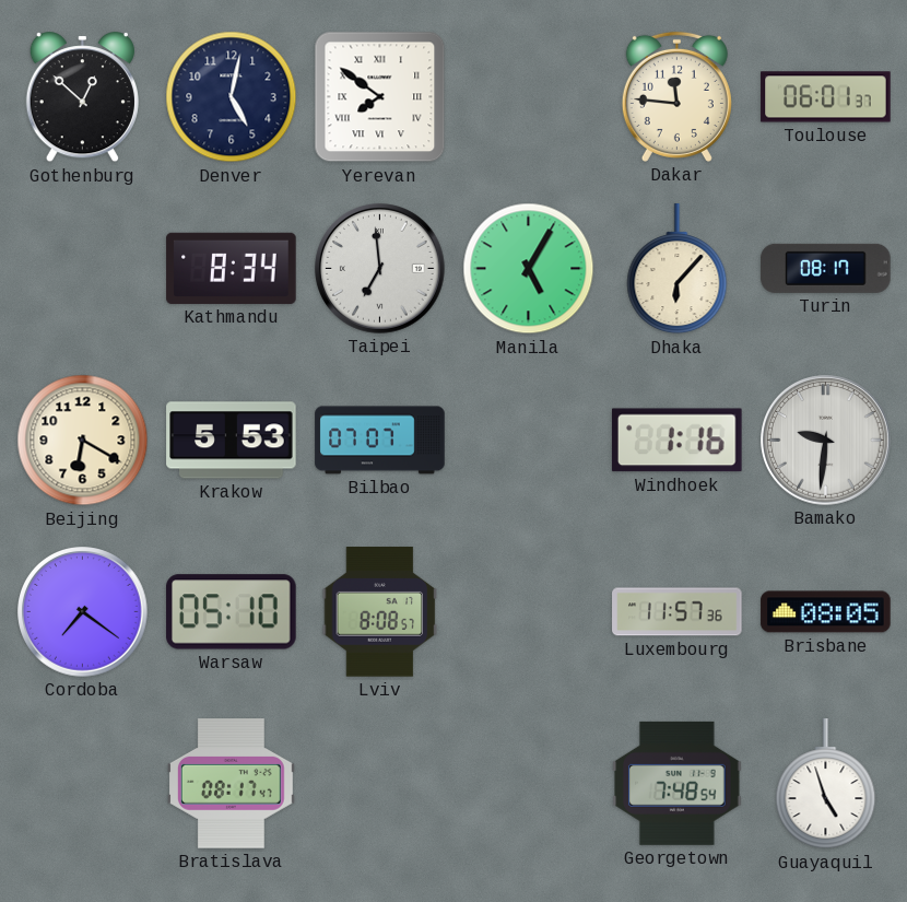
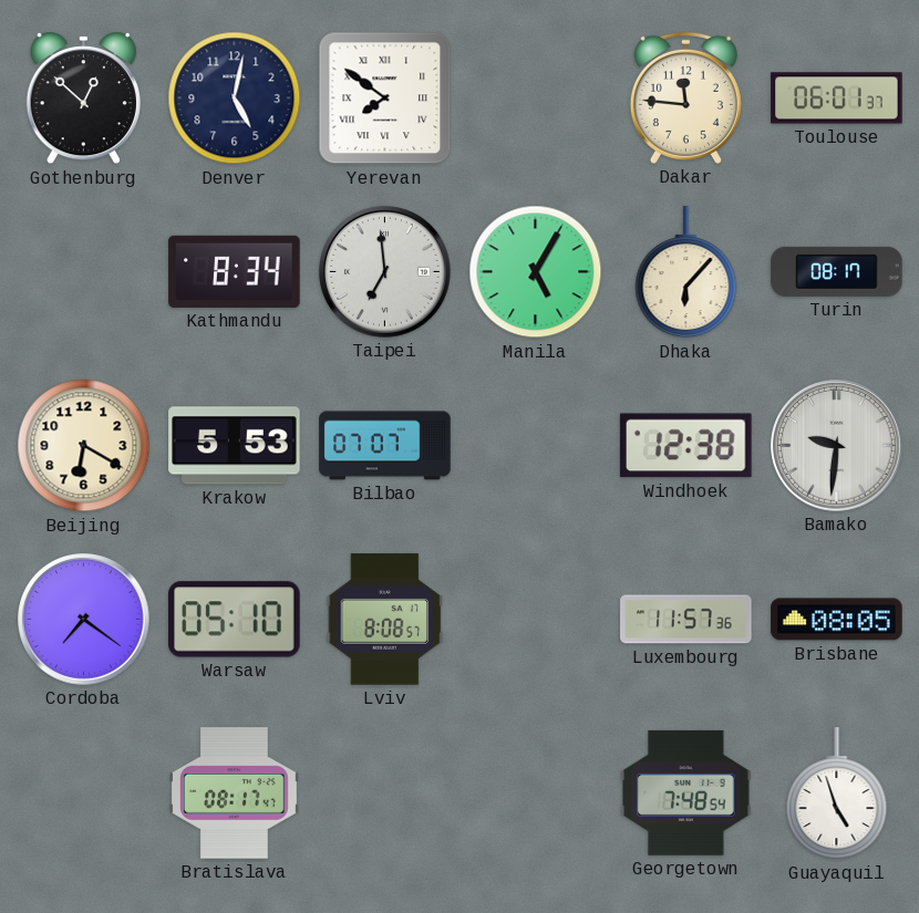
Windhoek: 1:16 -> 12:38 (685, 446)
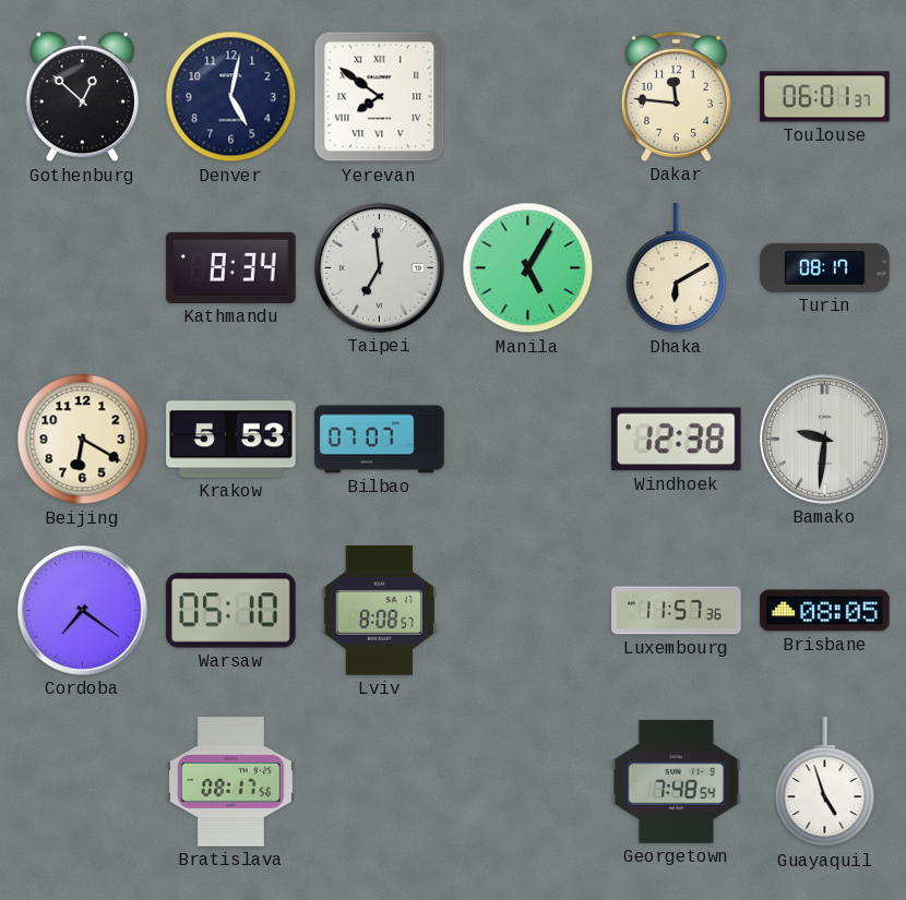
Dhaka: 6:07 -> 6:10 (677, 268)
Bratislava: 08:17:47 -> 08:17:56 (230, 782)
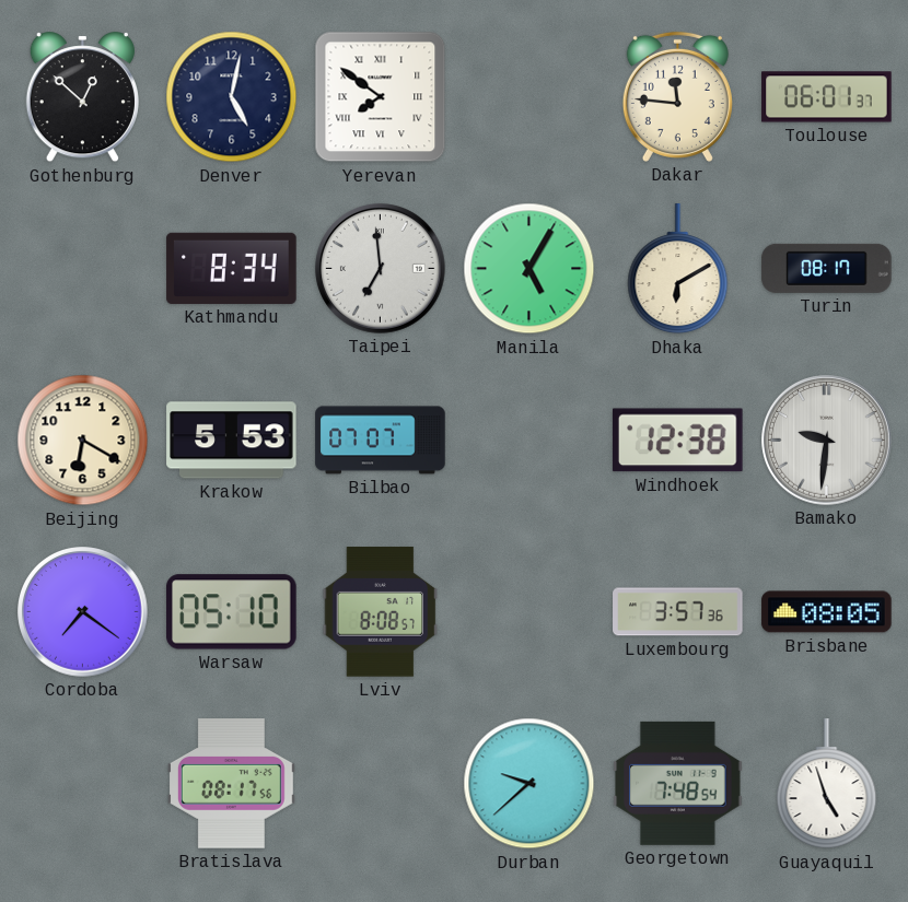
Luxembourg: 11:57 -> 3:57 (678, 612)
Durban: none -> 9:38 (529, 784)
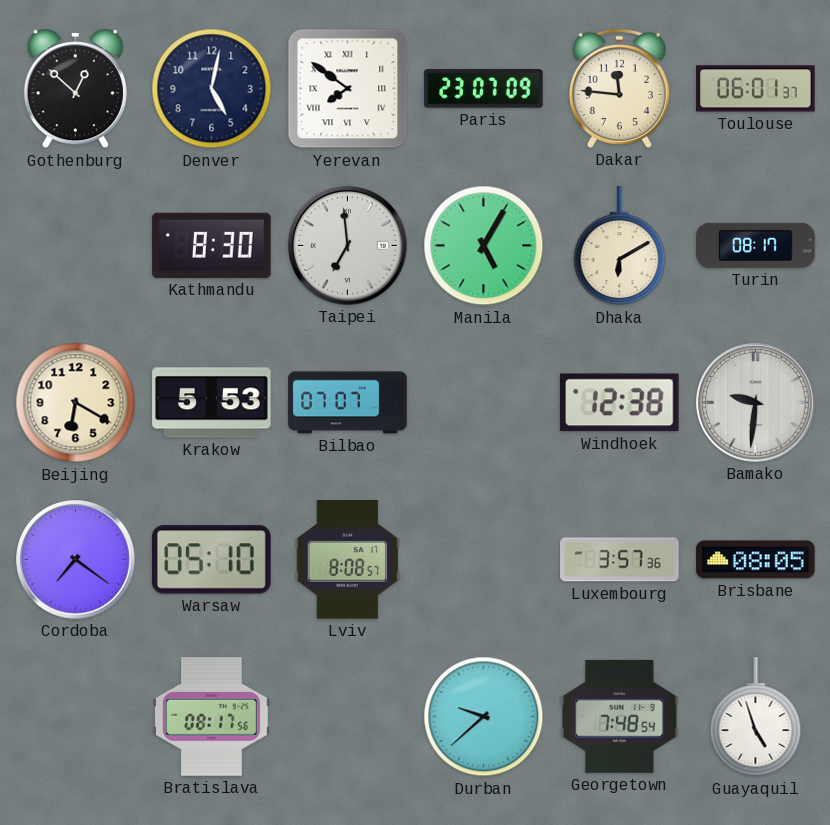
Paris: none -> 23:07 (484, 89)
Kathmandu: 8:34 -> 8:30 (212, 245)
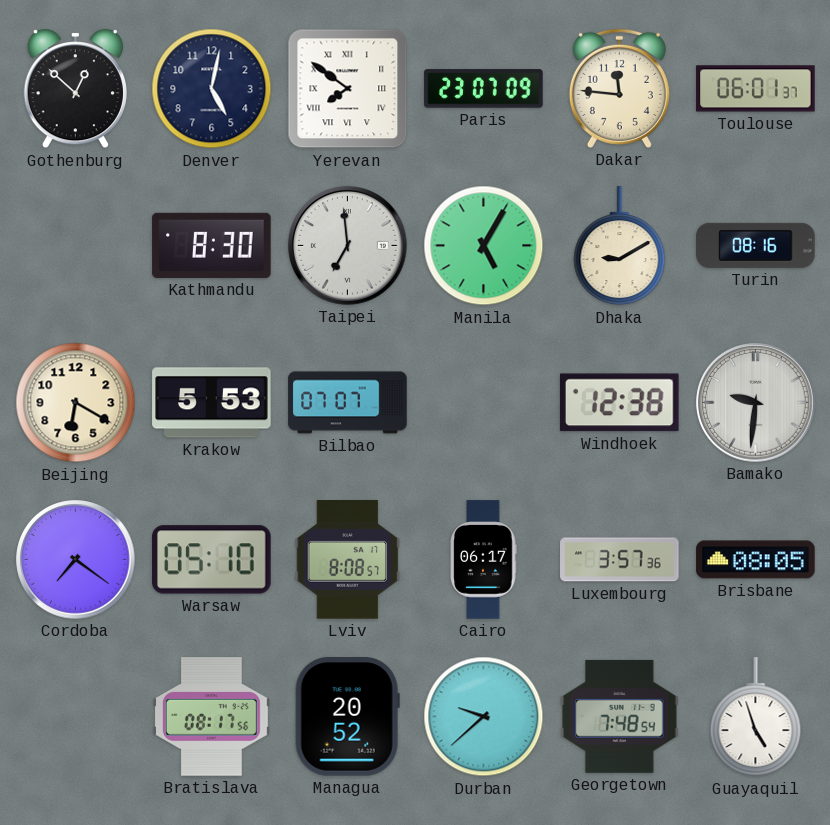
Dhaka: 6:10 -> 9:10 (620, 246)
Turin: 08:17 -> 08:16 (756, 245)
Cairo: none -> 06:17 (483, 560)
Managua: none -> 20:52 (347, 717)
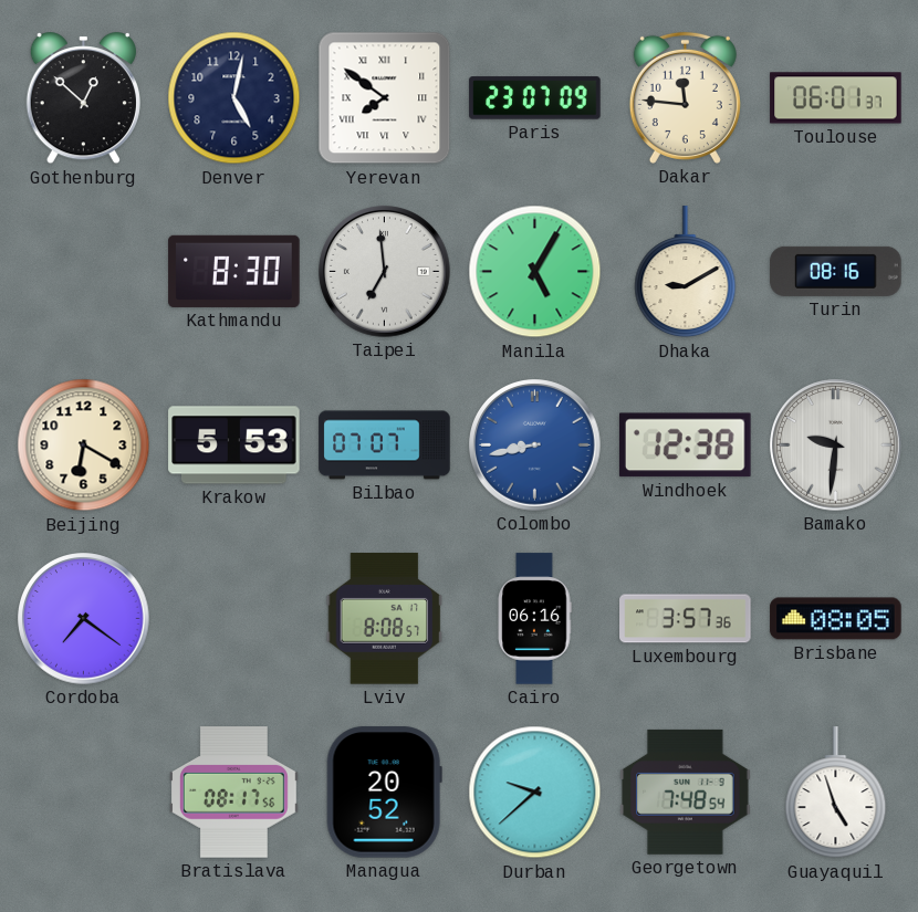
Colombo: none -> 8:43 (535, 445)
Warsaw: 05:10 -> none (212, 560)
Cairo: 06:17 -> 06:16 (534, 619)
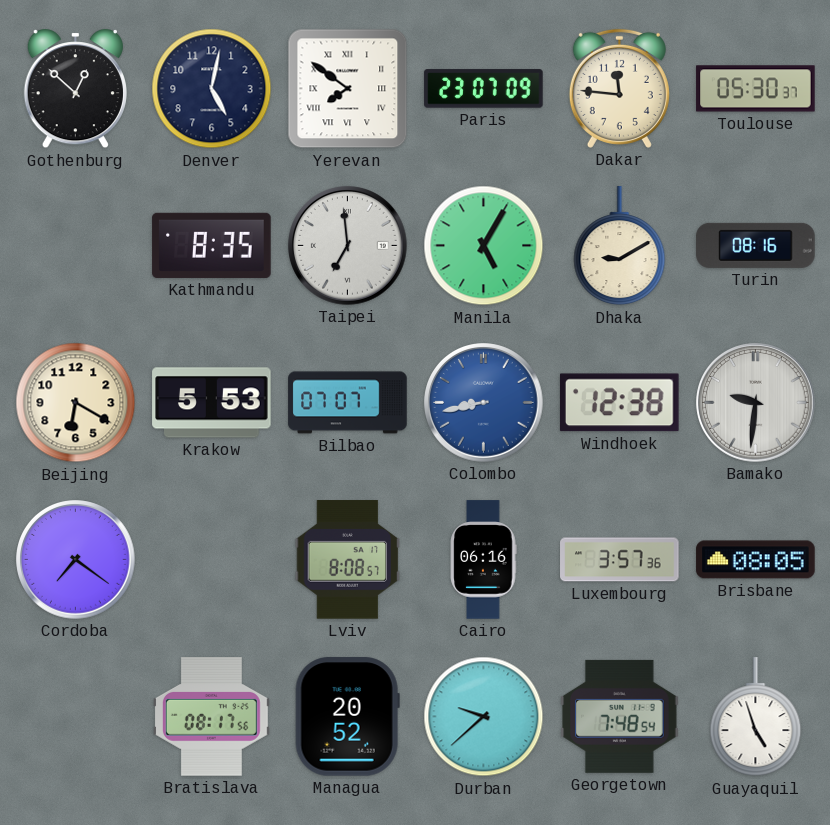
Toulouse: 06:01 -> 05:30 (756, 89)
Kathmandu: 8:30 -> 8:35 (212, 245)
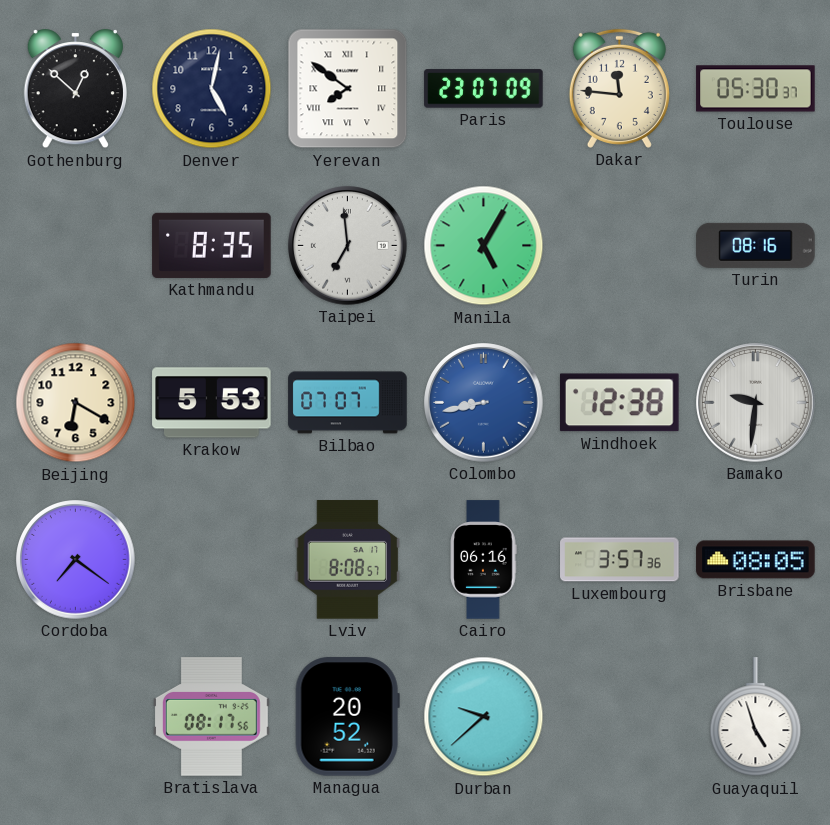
Dhaka: 9:10 -> none (620, 246)
Georgetown: 7:48 -> none (620, 716)
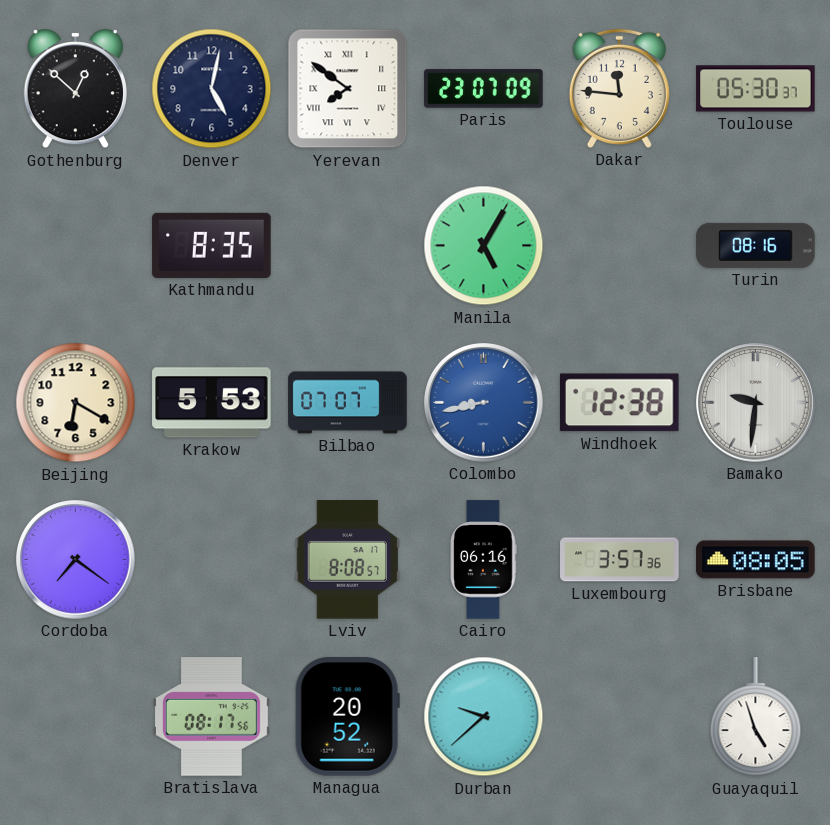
Taipei: 6:59 -> none (348, 246)
